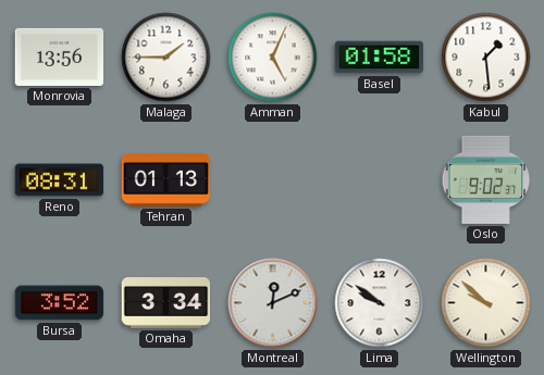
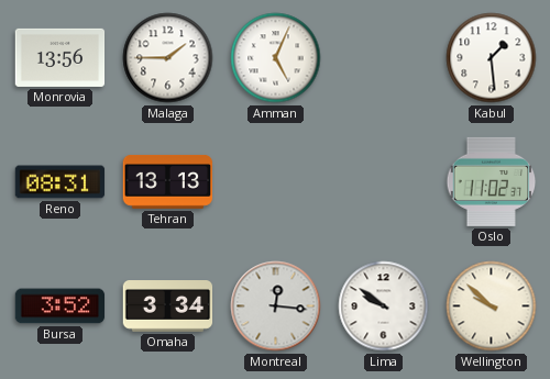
Basel: 01:58 -> none (379, 58)
Tehran: 01:13 -> 13:13 (168, 181)
Oslo: 9:02 -> 11:02 (492, 181)
Montreal: 12:11 -> 12:16 (276, 306)
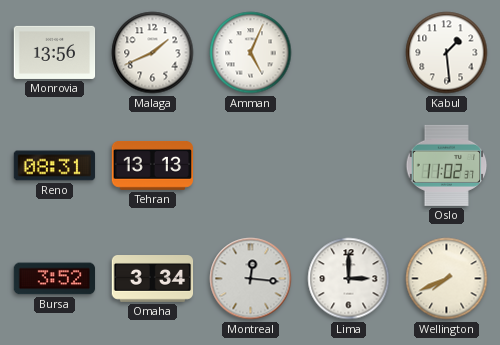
Malaga: 1:45 -> 1:41 (153, 53)
Lima: 9:51 -> 3:00 (349, 279)
Wellington: 9:52 -> 7:41 (447, 279)
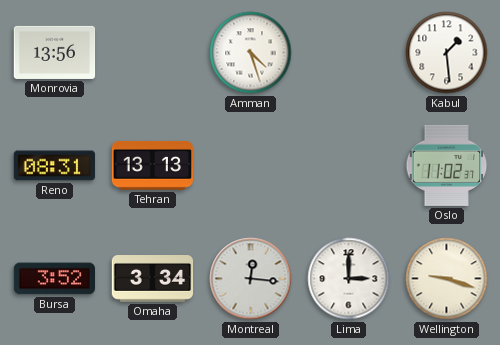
Malaga: 1:41 -> none (153, 53)
Amman: 5:04 -> 4:27 (251, 53)
Wellington: 7:41 -> 9:18 (447, 279)
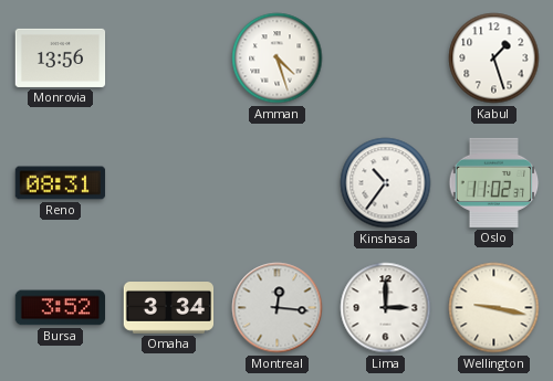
Kabul: 1:29 -> 1:27 (494, 59)
Tehran: 13:13 -> none (153, 165)
Kinshasa: none -> 10:36 (386, 183)
Wellington: 9:18 -> 9:17 (494, 308)
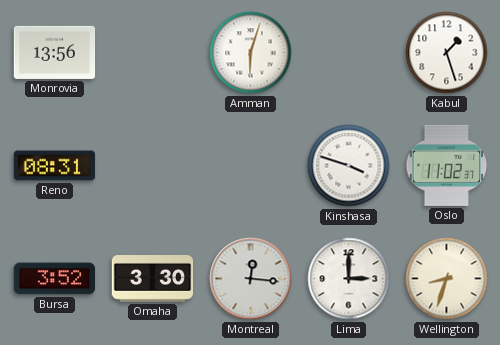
Amman: 4:27 -> 6:03 (251, 53)
Kinshasa: 10:36 -> 3:48 (349, 166)
Omaha: 3:34 -> 3:30 (153, 279)
Wellington: 9:17 -> 8:33 (447, 279)
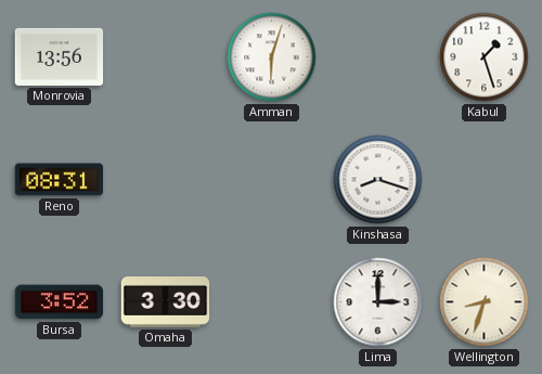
Kinshasa: 3:48 -> 8:18 (378, 180)
Oslo: 11:02 -> none (447, 165)
Montreal: 12:16 -> none (251, 279)
